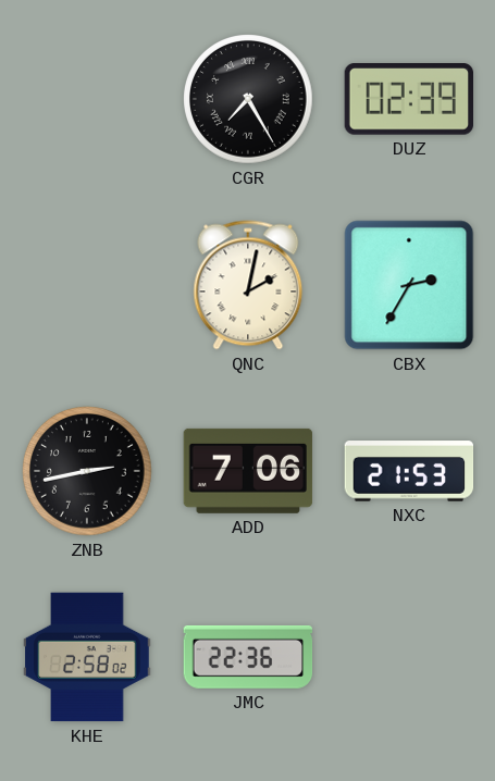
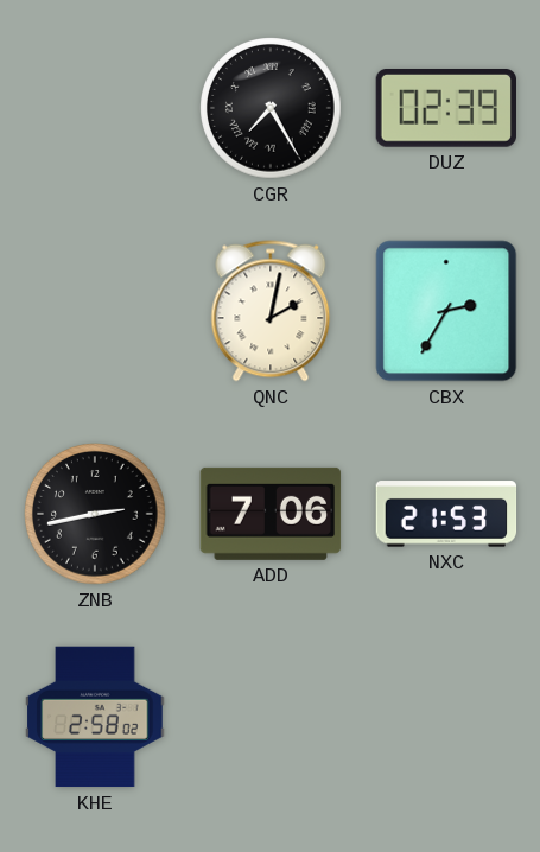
JMC: 22:36 -> none (248, 657)
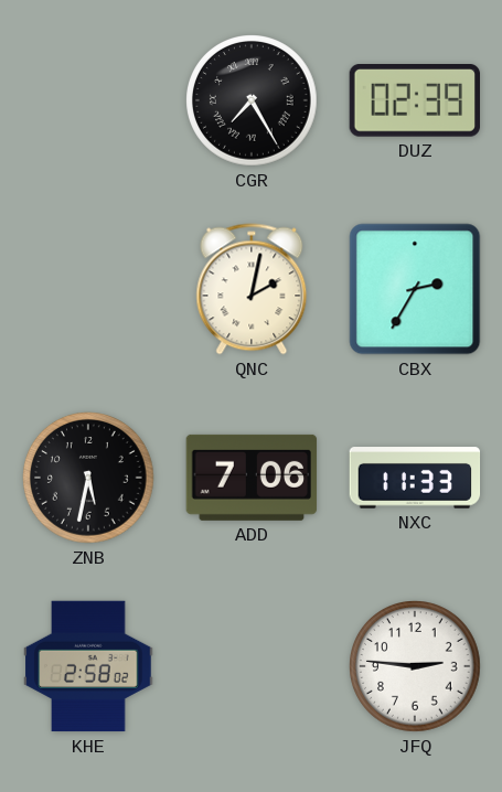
ZNB: 2:43 -> 5:32 (88, 478)
NXC: 21:53 -> 11:33 (415, 478)
JFQ: none -> 2:46 (415, 666)
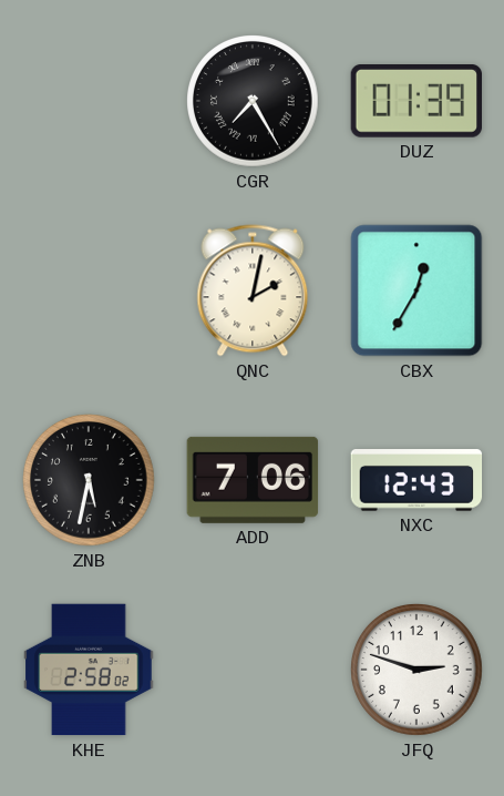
DUZ: 02:39 -> 01:39 (415, 102)
CBX: 2:35 -> 12:35 (416, 290)
NXC: 11:33 -> 12:43 (416, 480)
JFQ: 2:46 -> 2:48 (416, 670)
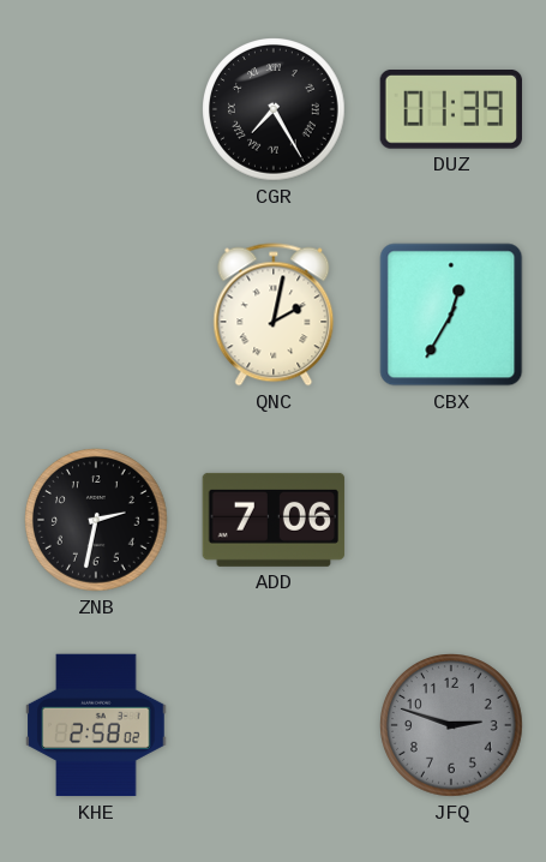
ZNB: 5:32 -> 2:32 (96, 520)
NXC: 12:43 -> none (416, 480)
JFQ dial: white -> grey (451, 725)
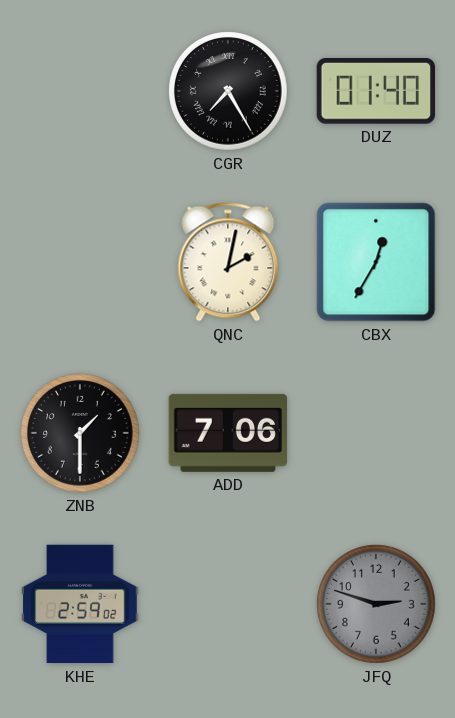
DUZ: 01:39 -> 01:40 (375, 92)
ZNB: 2:32 -> 1:30 (80, 433)
KHE: 2:58 -> 2:59 (80, 604)
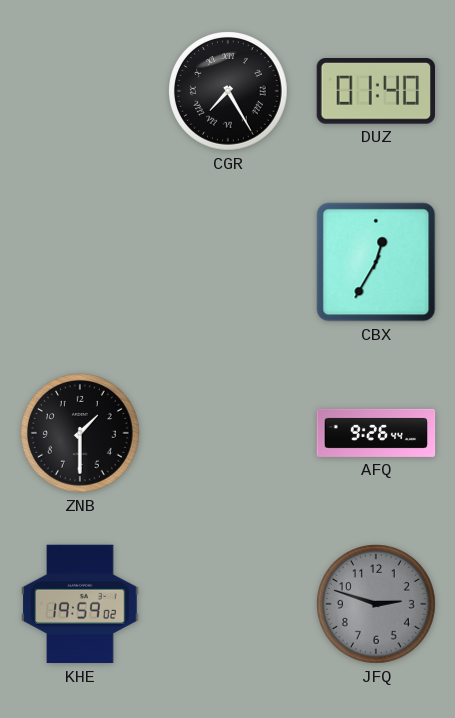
QNC: 2:02 -> none (228, 262)
ADD: 7:06 -> none (228, 433)
AFQ: none -> 9:26 (376, 433)
KHE: 2:59 -> 19:59 (80, 604)
